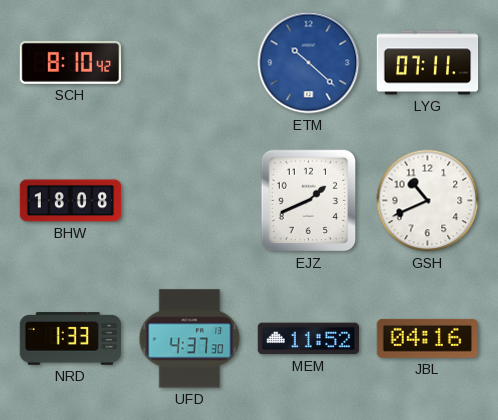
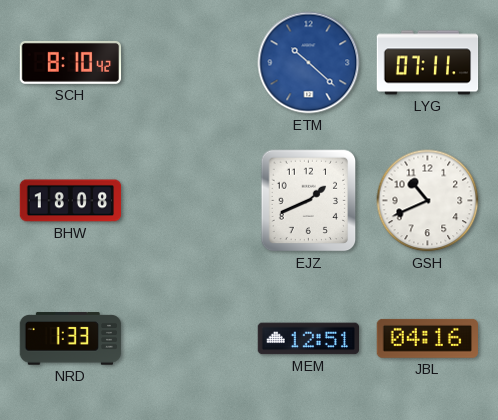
UFD: 4:37 -> none (190, 339)
MEM: 11:52 -> 12:51 (308, 339)
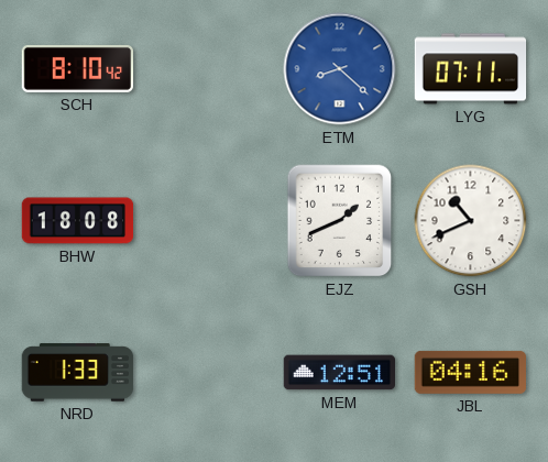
ETM: 10:22 -> 8:22 (340, 69)
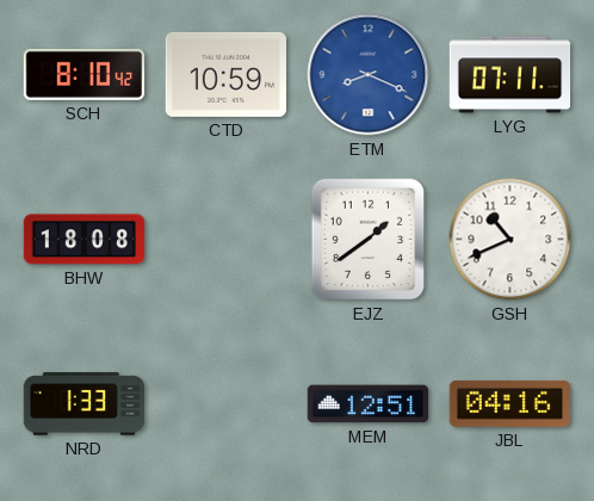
CTD: none -> 10:59 (225, 74)
ETM: 8:22 -> 8:19 (369, 75)
EJZ: 1:41 -> 1:39 (369, 240)
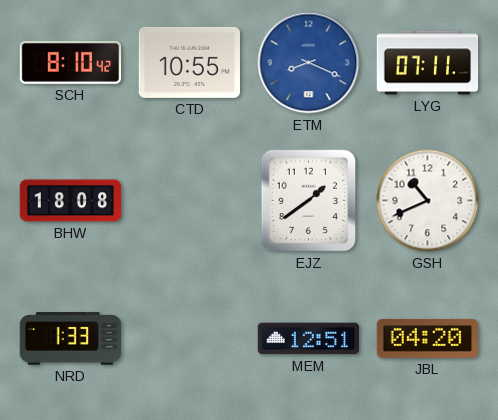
CTD: 10:59 -> 10:55 (189, 62)
JBL: 04:16 -> 04:20 (427, 338)
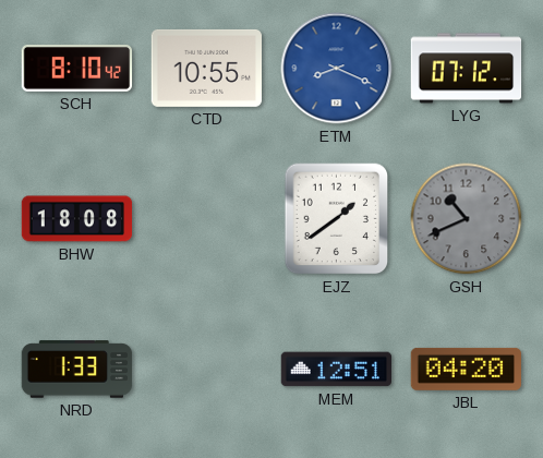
LYG: 07:11 -> 07:12 (467, 69)
GSH dial: white -> grey (467, 219)
